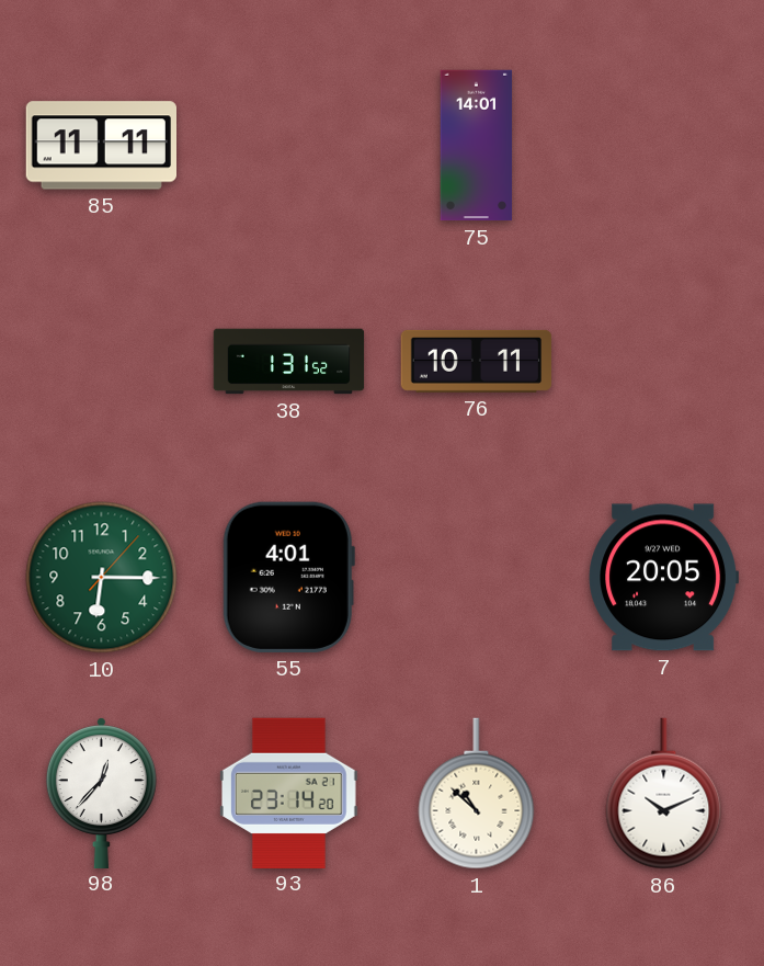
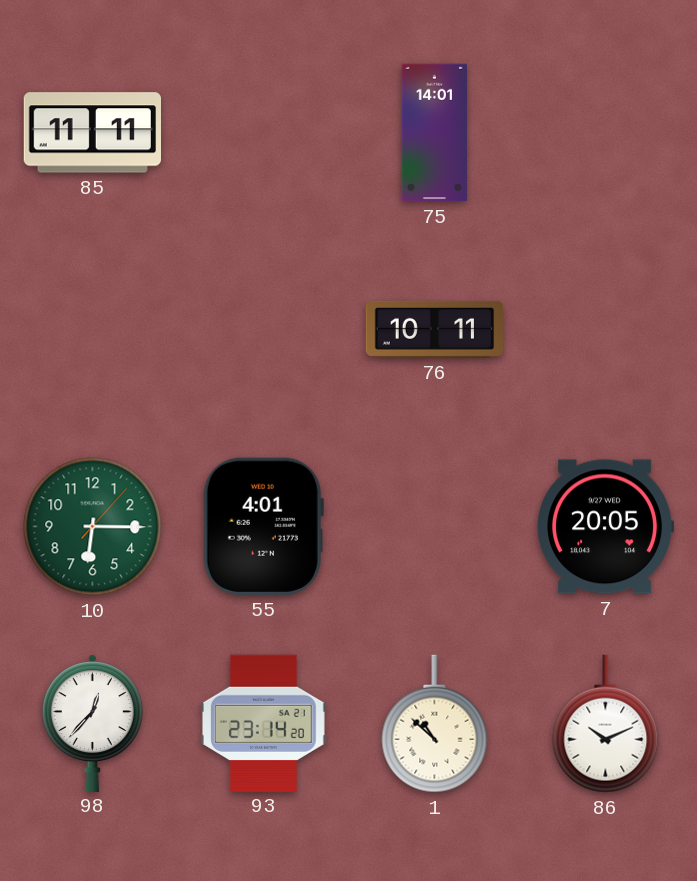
38: 1:31 -> none (289, 362)
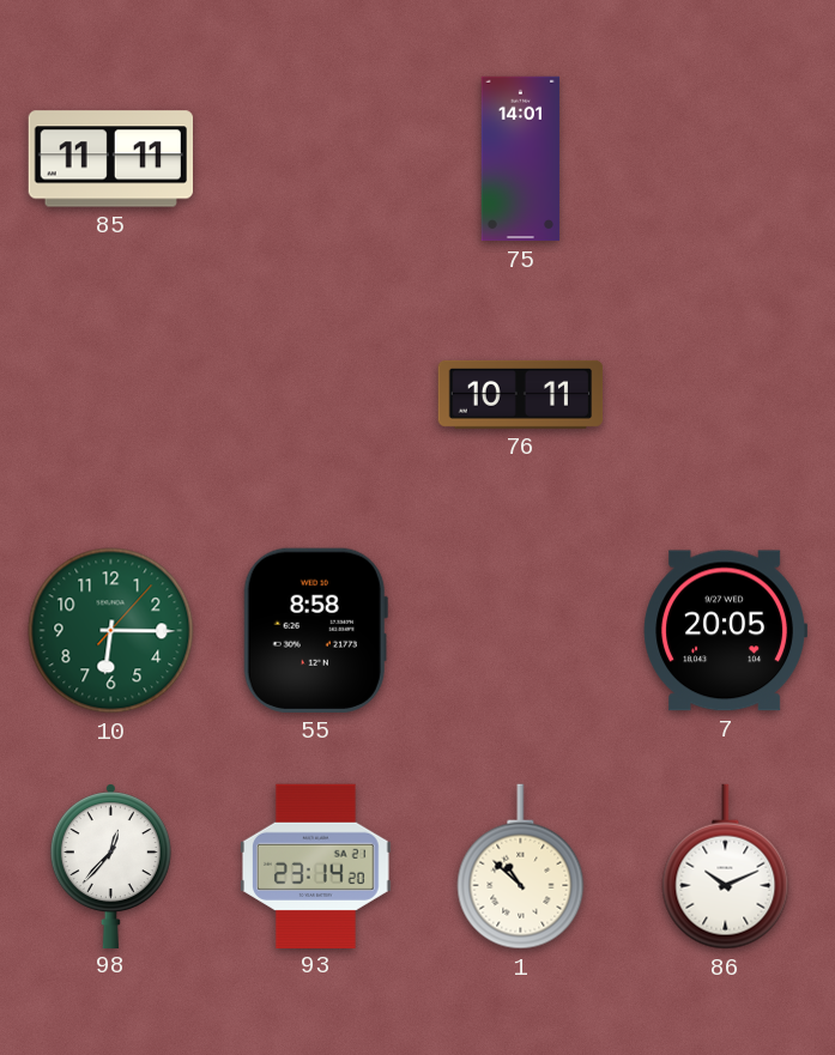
55: 4:01 -> 8:58 (315, 630)
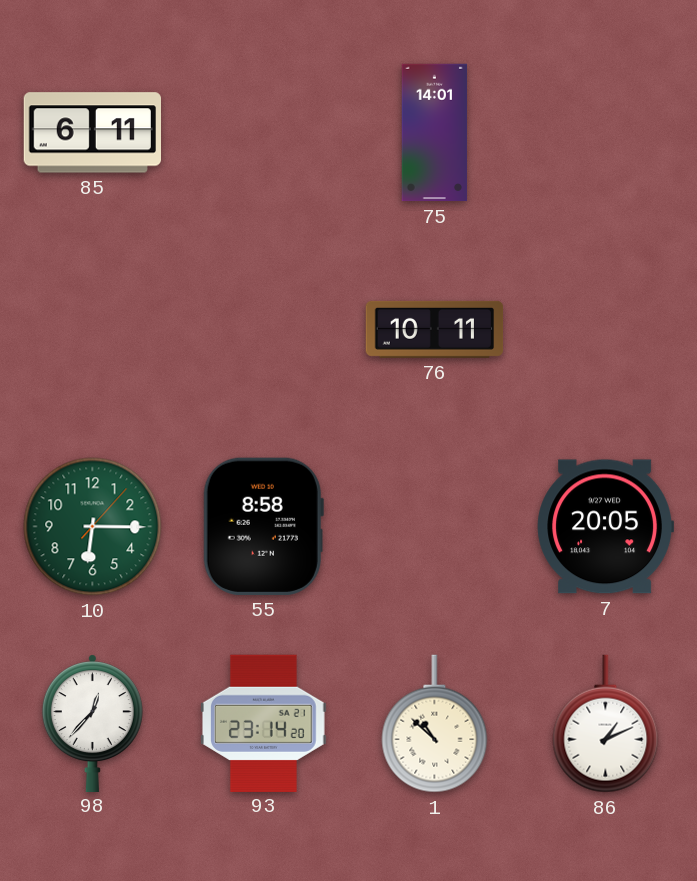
85: 11:11 -> 6:11 (92, 133)
86: 10:11 -> 1:11 (606, 724)
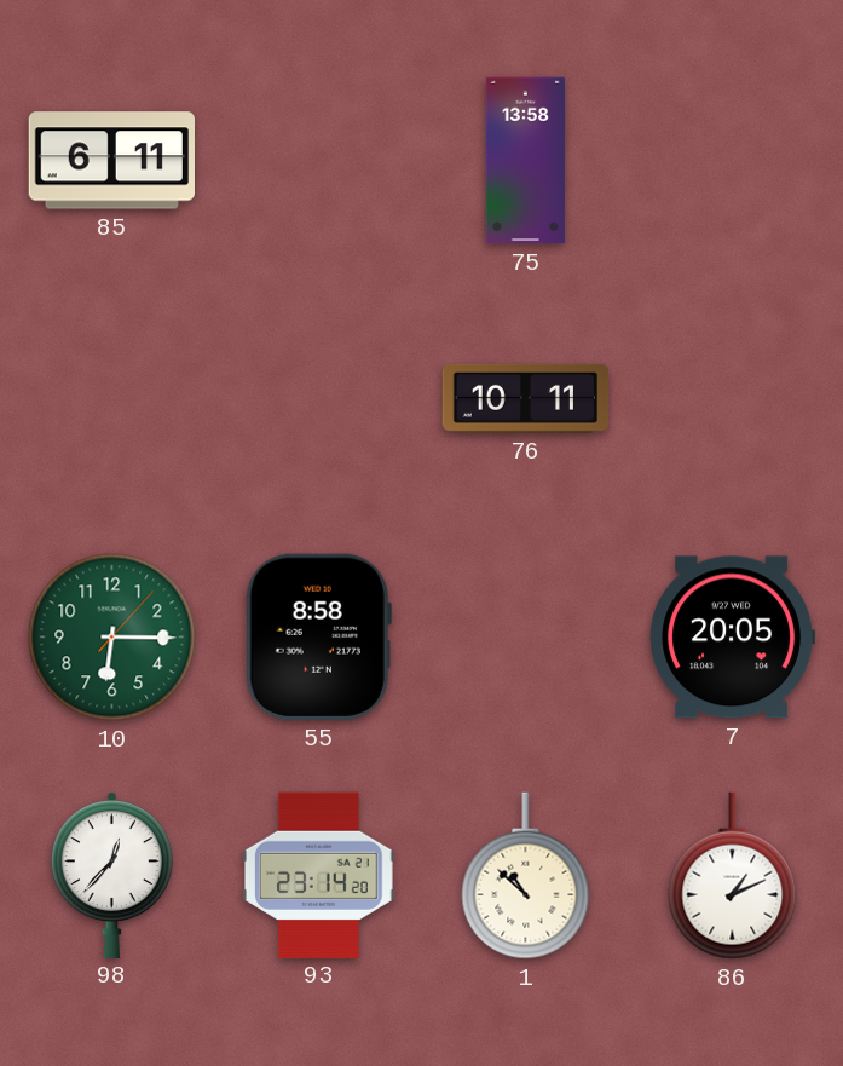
75: 14:01 -> 13:58 (526, 161)
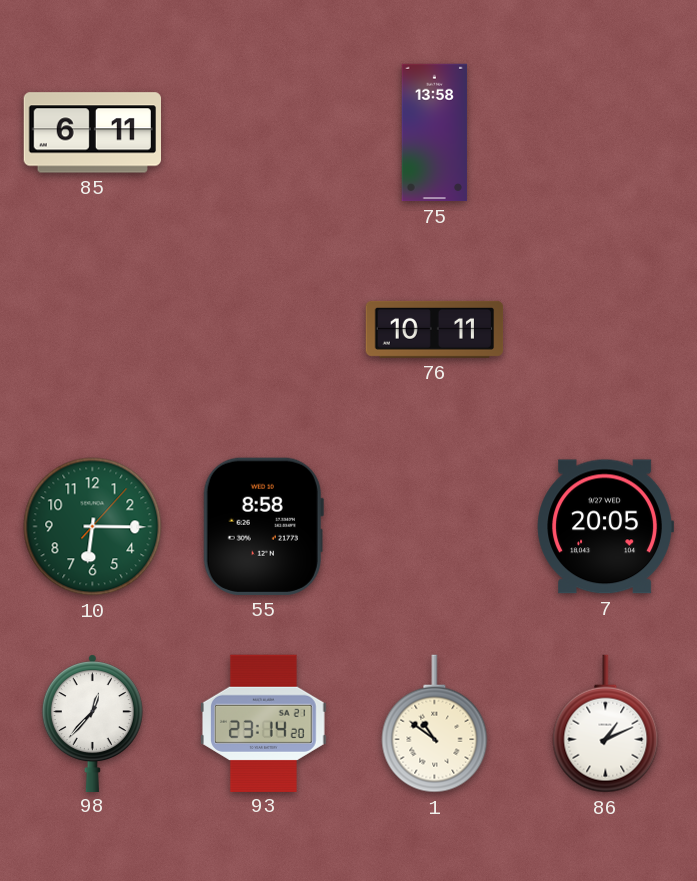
1: 10:52 -> 10:51 (435, 724)
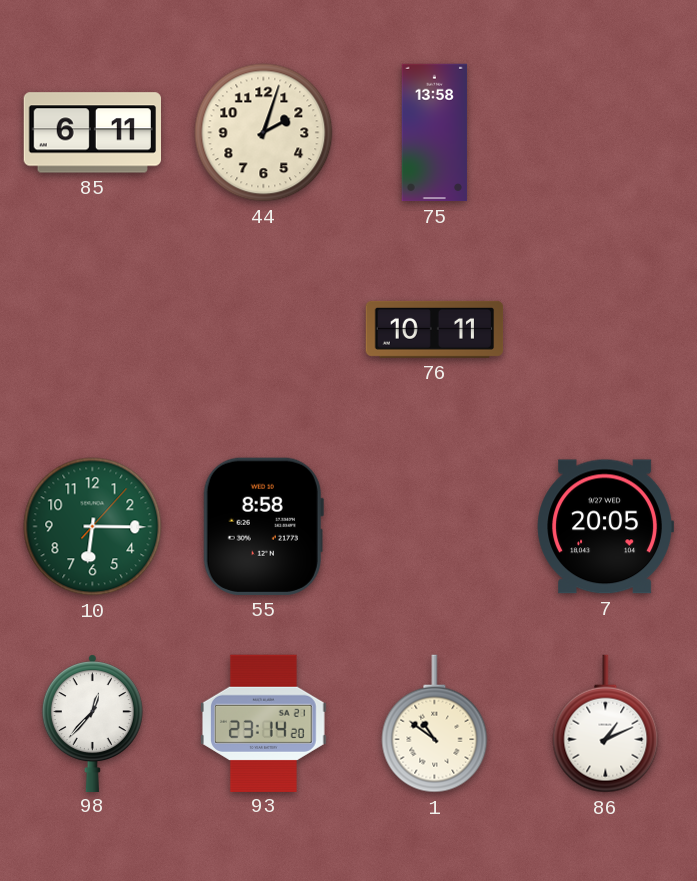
44: none -> 2:03 (264, 133)
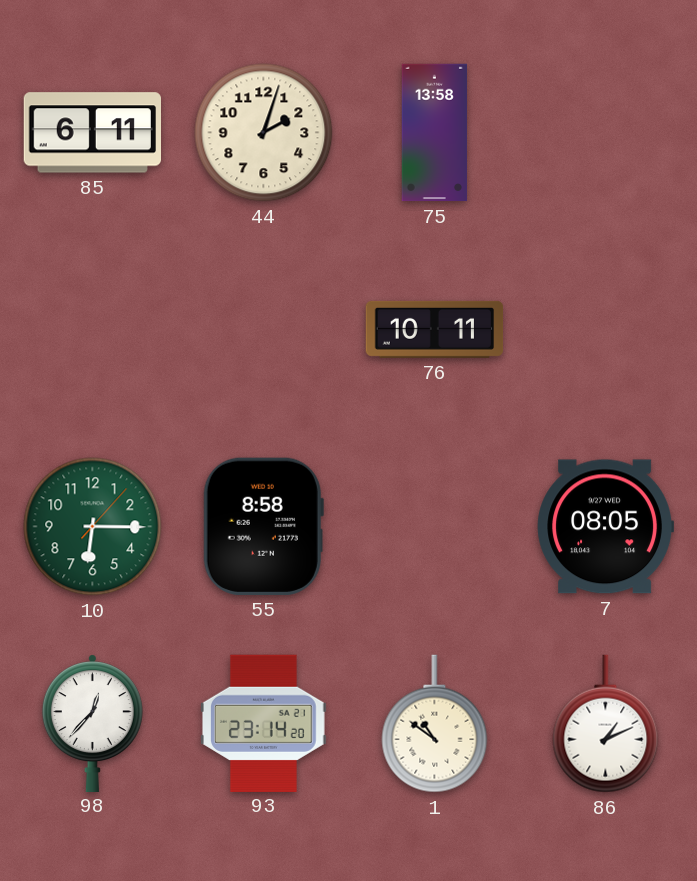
7: 20:05 -> 08:05 (605, 527)
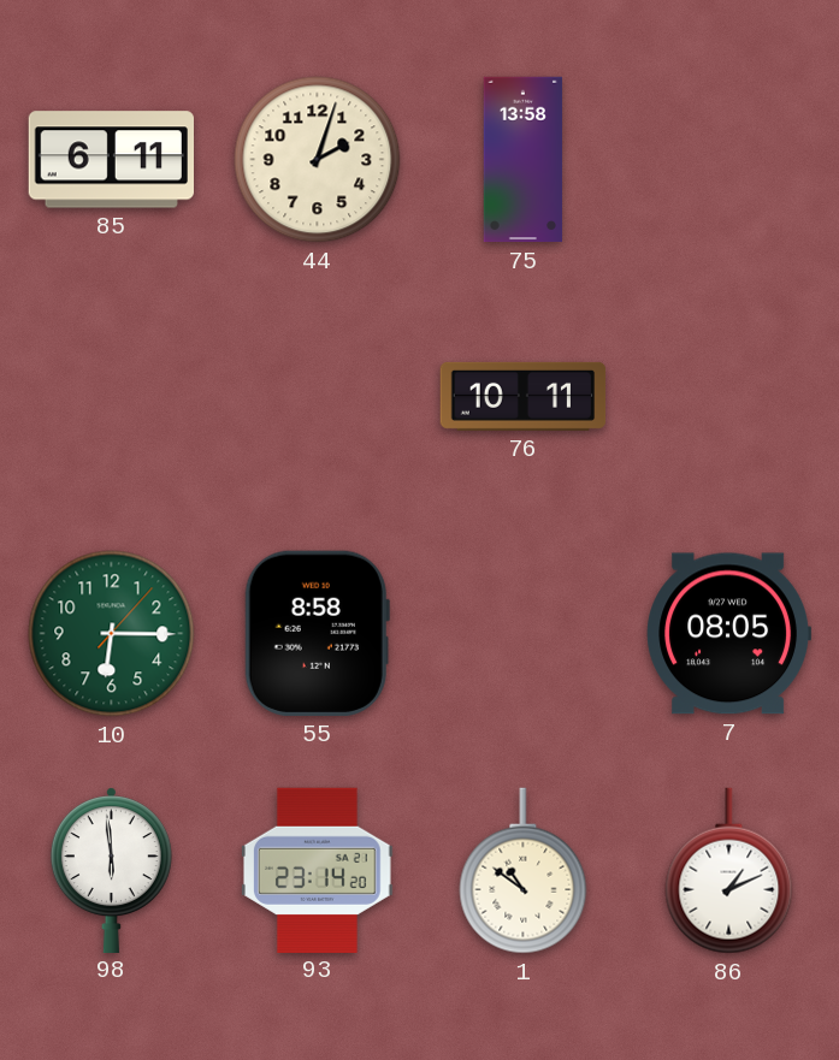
98: 12:37 -> 5:59 (111, 870)
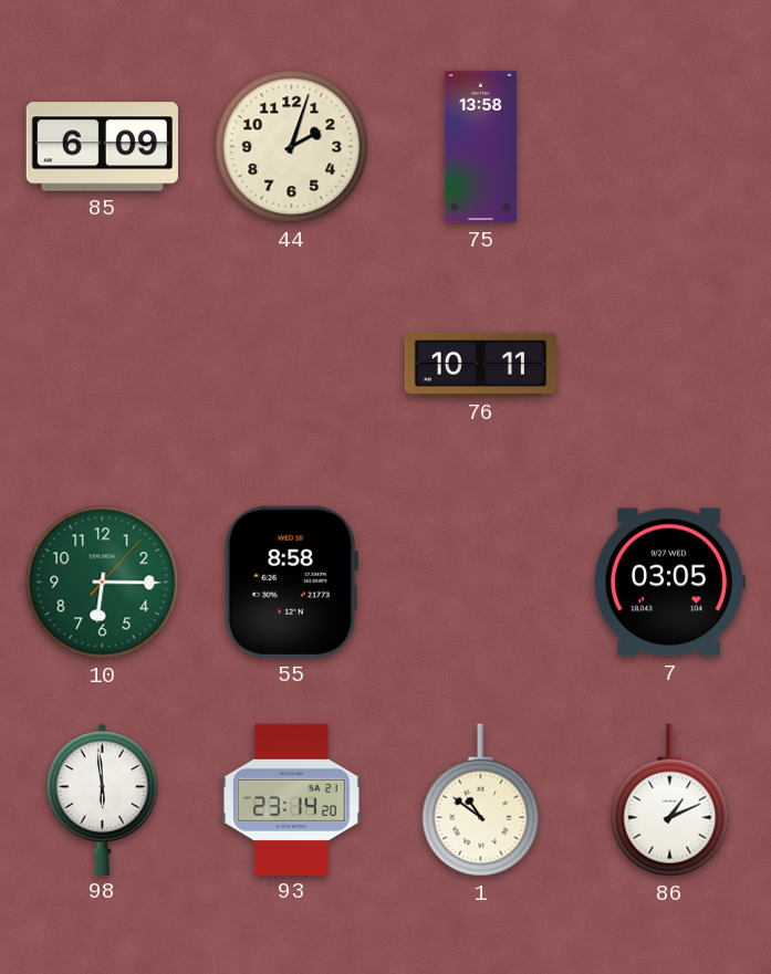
85: 6:11 -> 6:09 (102, 147)
7: 08:05 -> 03:05 (669, 583)
